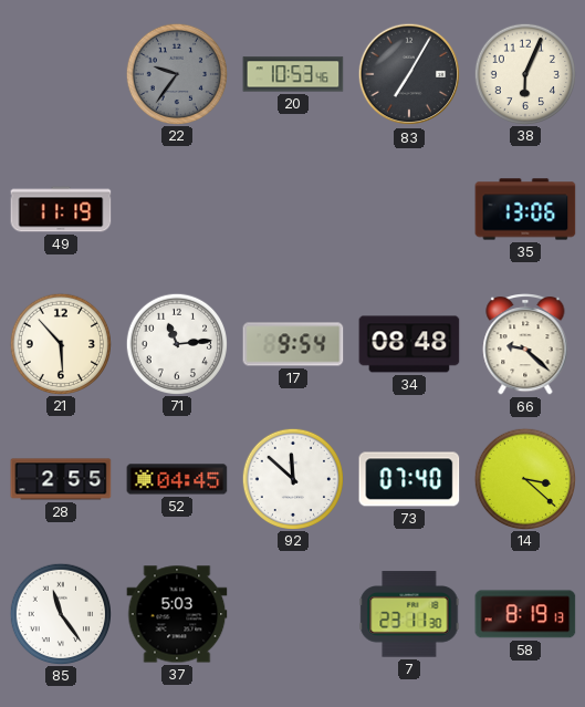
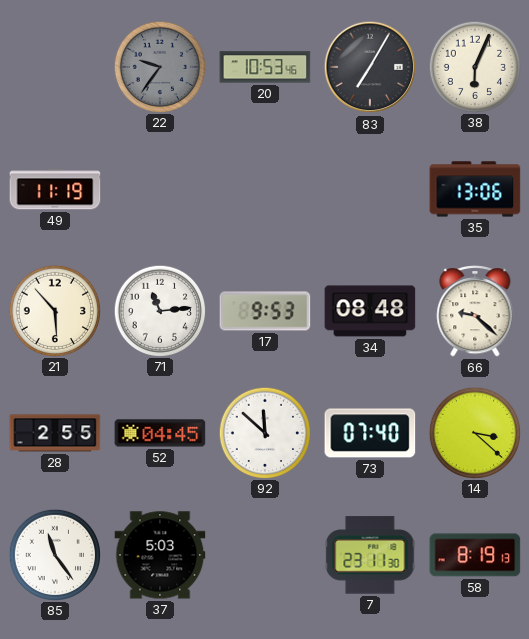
17: 9:54 -> 9:53 (265, 311)
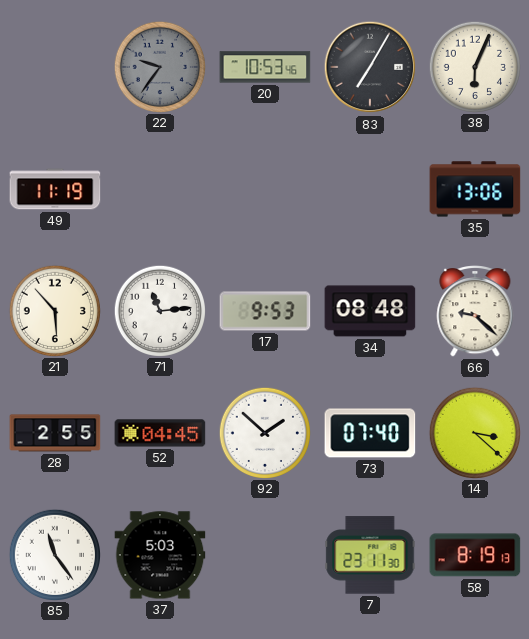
92: 11:52 -> 1:52 (264, 432)
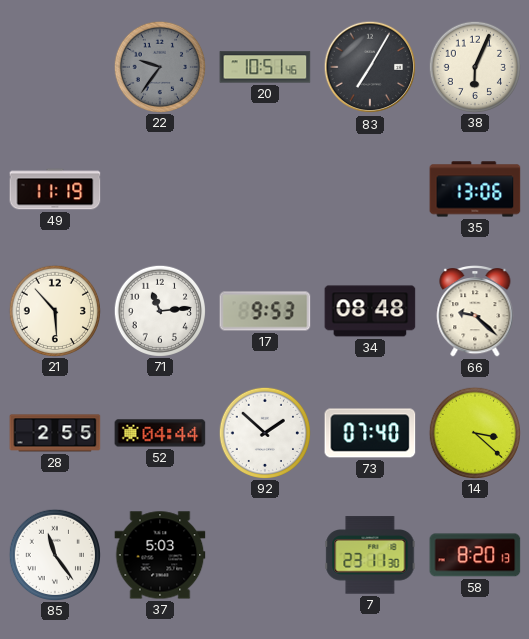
20: 10:53 -> 10:51 (265, 67)
52: 04:45 -> 04:44 (160, 433)
58: 8:19 -> 8:20 (475, 555)
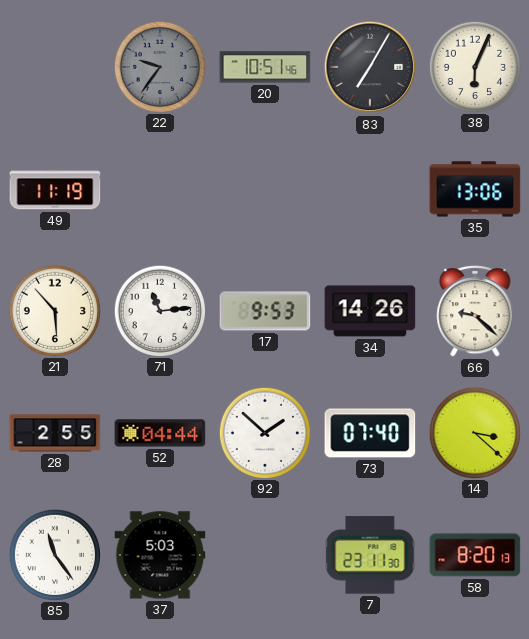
34: 08:48 -> 14:26 (370, 311)
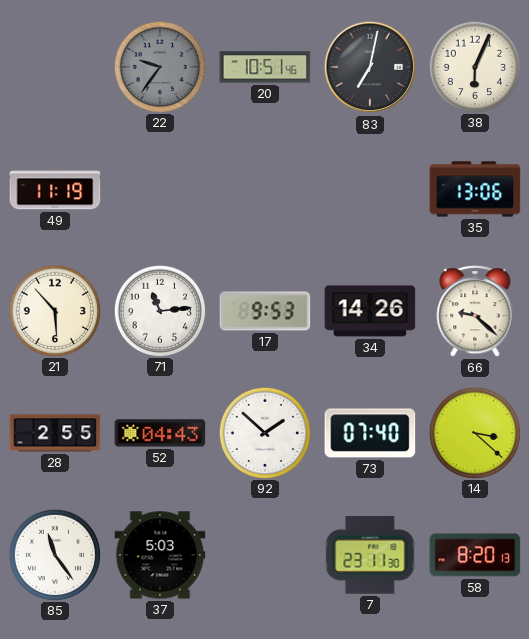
83: 7:05 -> 7:02 (370, 67)
52: 04:44 -> 04:43 (160, 433)
